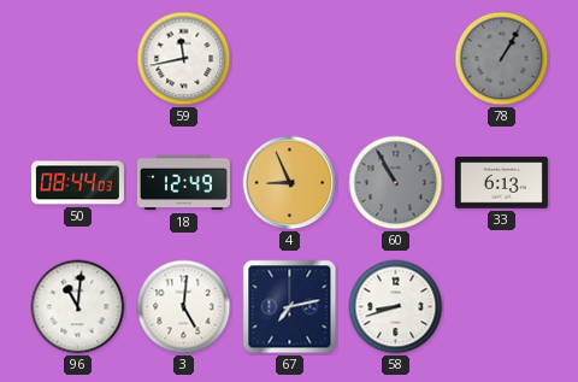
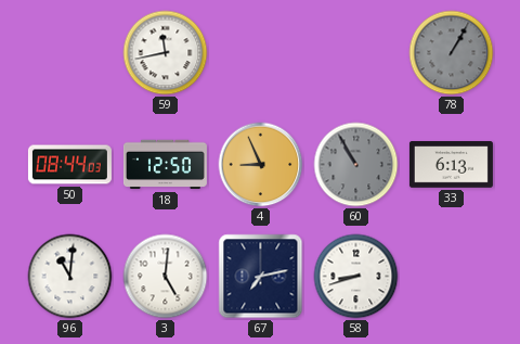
18: 12:49 -> 12:50 (165, 165)
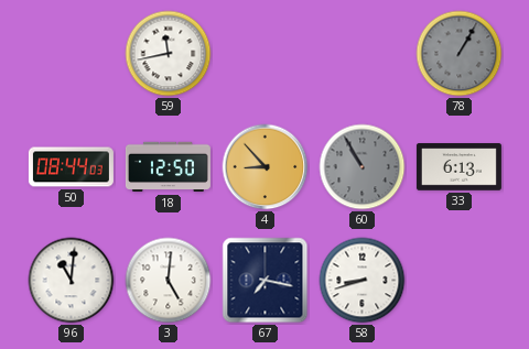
4: 8:56 -> 8:53 (266, 167)
67: 7:13 -> 7:17 (266, 281)
